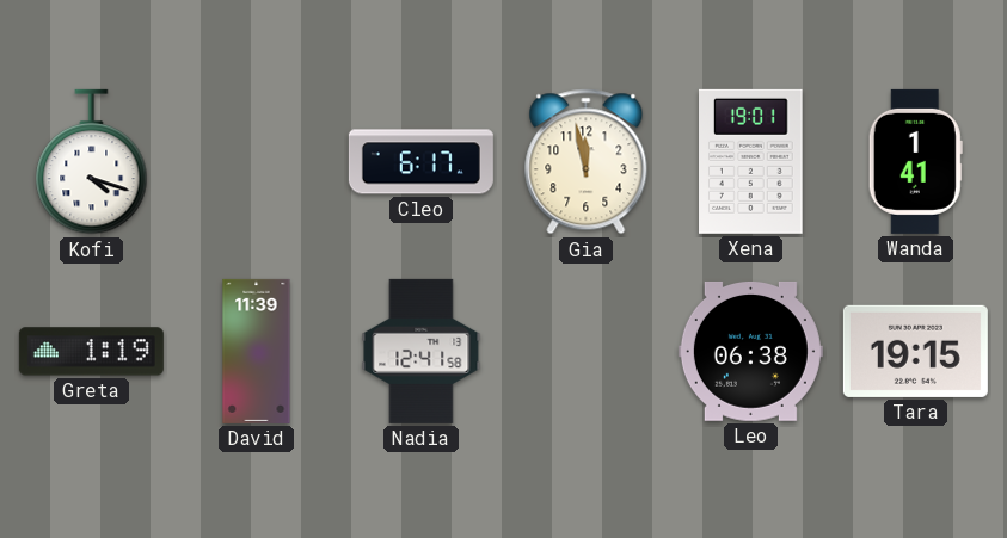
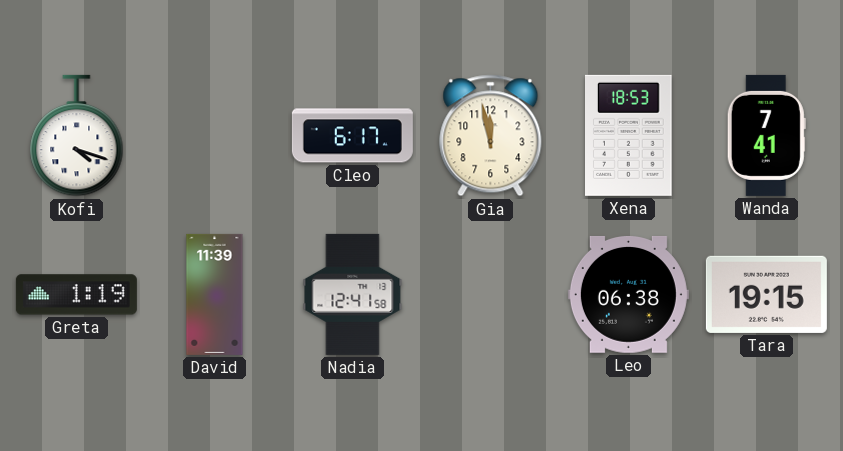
Xena: 19:01 -> 18:53 (629, 135)
Wanda: 1:41 -> 7:41 (766, 135)
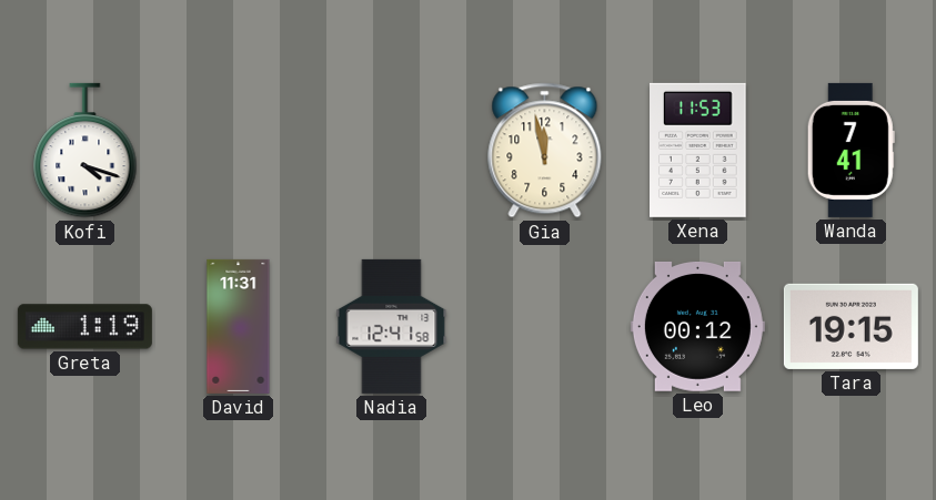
Cleo: 6:17 -> none (352, 136)
Xena: 18:53 -> 11:53 (698, 150)
David: 11:39 -> 11:31 (239, 326)
Leo: 06:38 -> 00:12 (697, 327)
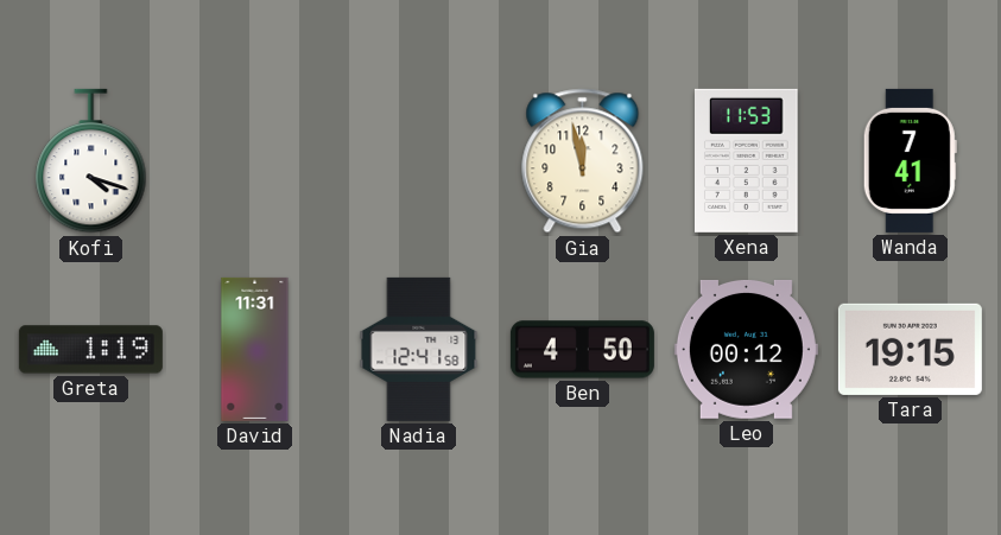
Ben: none -> 4:50 (582, 350)
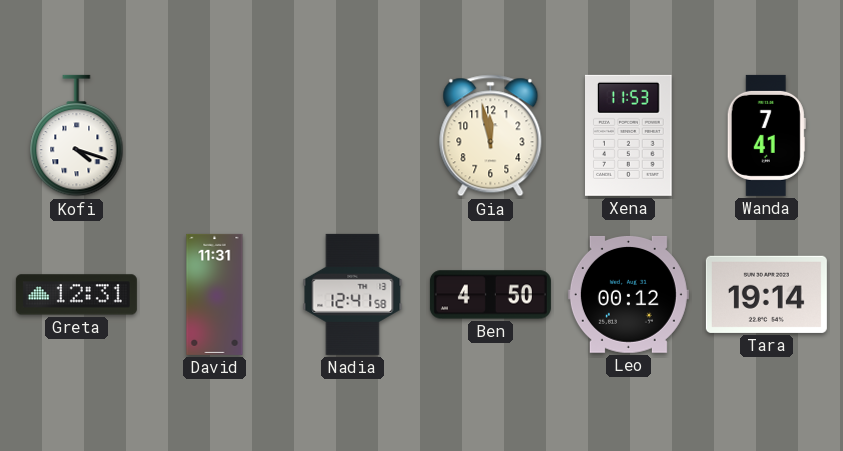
Greta: 1:19 -> 12:31 (76, 295)
Tara: 19:15 -> 19:14 (766, 294)
